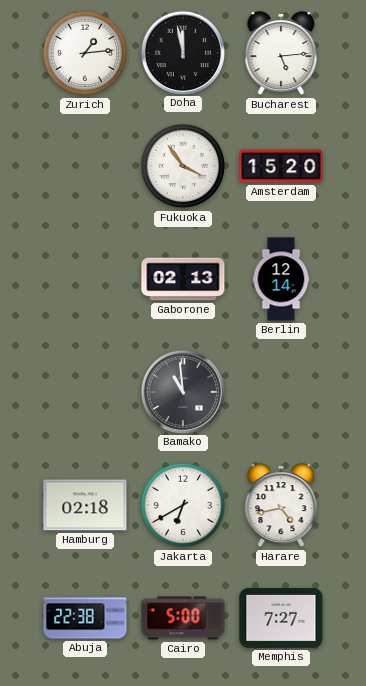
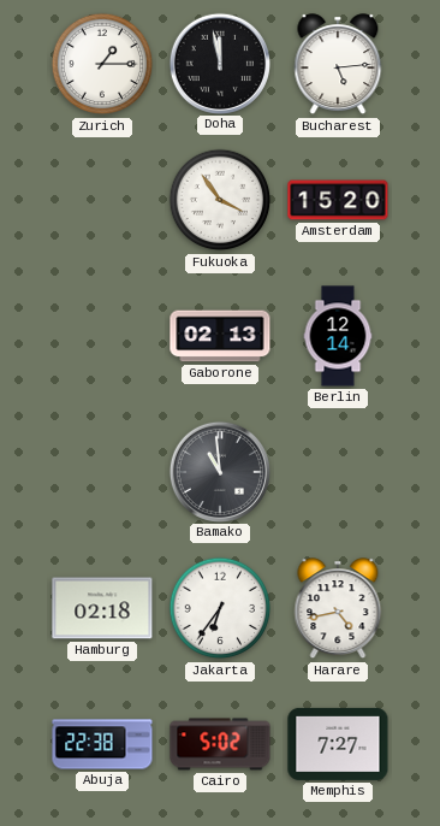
Zurich: 1:14 -> 1:15 (102, 64)
Jakarta: 6:40 -> 6:36 (220, 608)
Cairo: 5:00 -> 5:02 (220, 744)
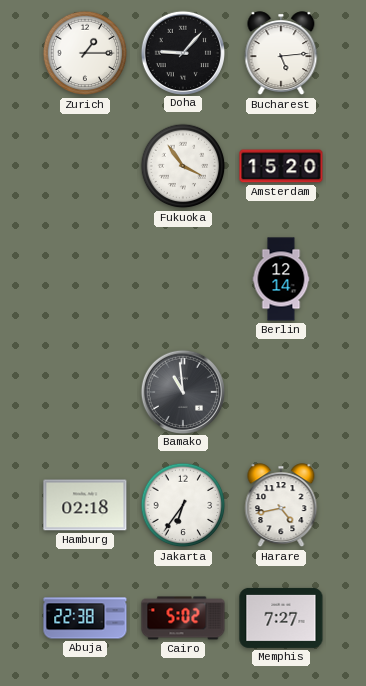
Doha: 11:58 -> 9:07 (182, 52)
Gaborone: 02:13 -> none (220, 336)
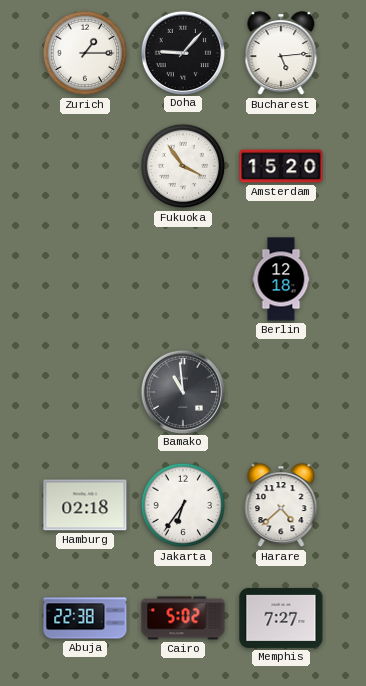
Berlin: 12:14 -> 12:18 (281, 279)
Harare: 4:43 -> 4:38 (281, 506)
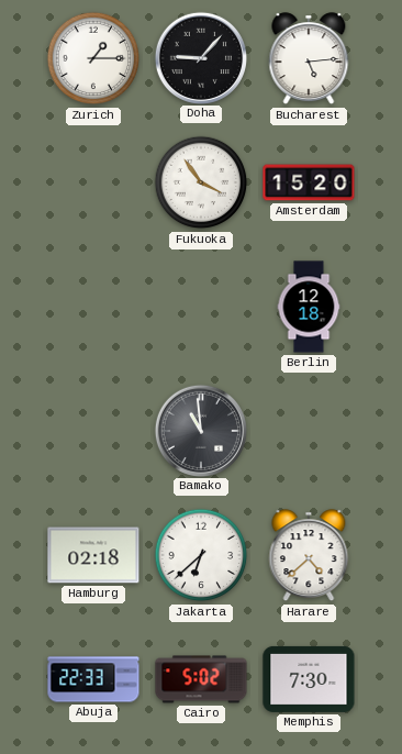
Jakarta: 6:36 -> 6:38 (201, 555)
Abuja: 22:38 -> 22:33 (93, 679)
Memphis: 7:27 -> 7:30 (309, 679)
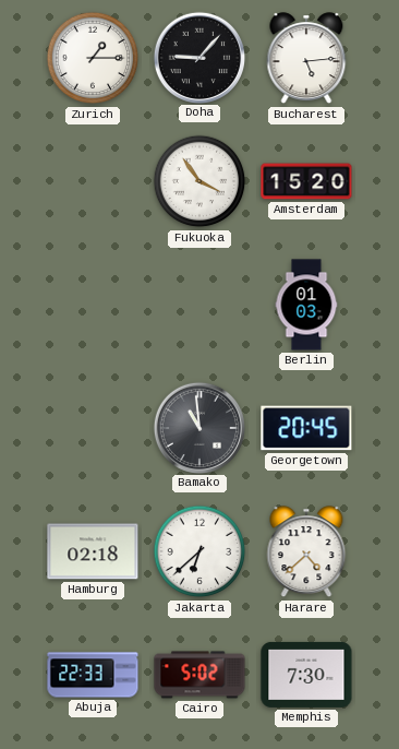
Berlin: 12:18 -> 01:03 (306, 305)
Georgetown: none -> 20:45 (306, 428)
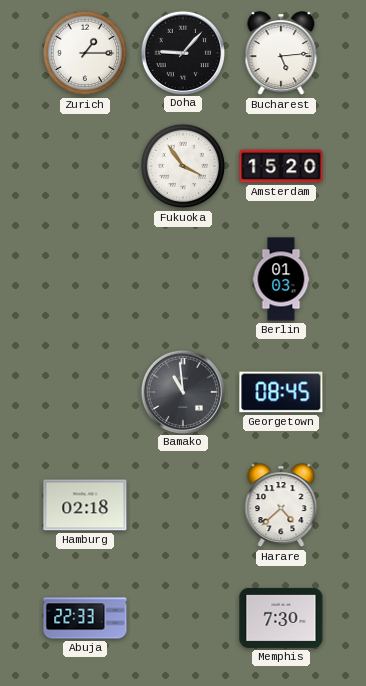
Georgetown: 20:45 -> 08:45 (281, 392)
Jakarta: 6:38 -> none (199, 551)
Cairo: 5:02 -> none (199, 675)
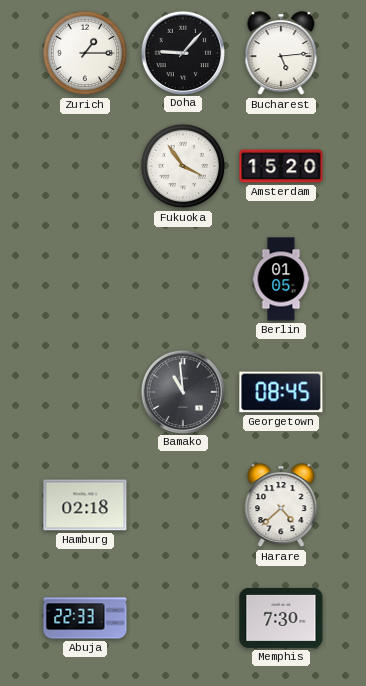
Berlin: 01:03 -> 01:05 (281, 279)
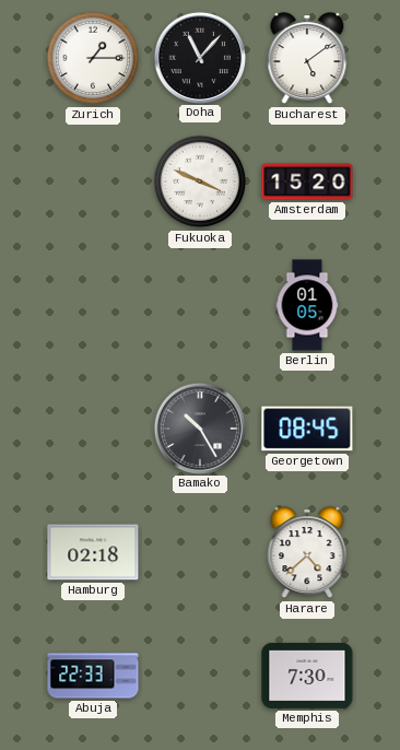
Doha: 9:07 -> 11:07 (199, 57)
Bucharest: 5:14 -> 5:09 (307, 59)
Fukuoka: 3:54 -> 3:49 (200, 181)
Bamako: 10:59 -> 10:25 (199, 427)
